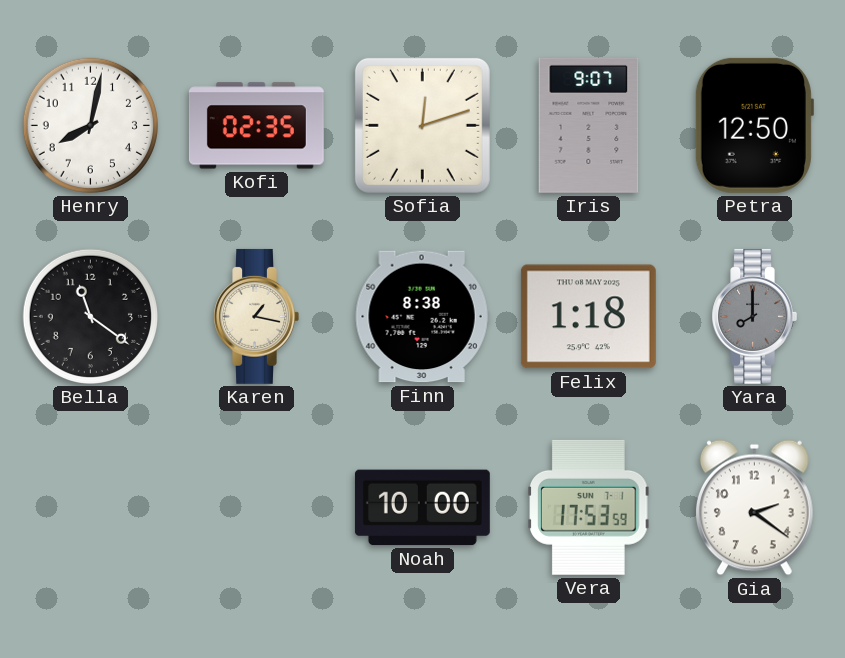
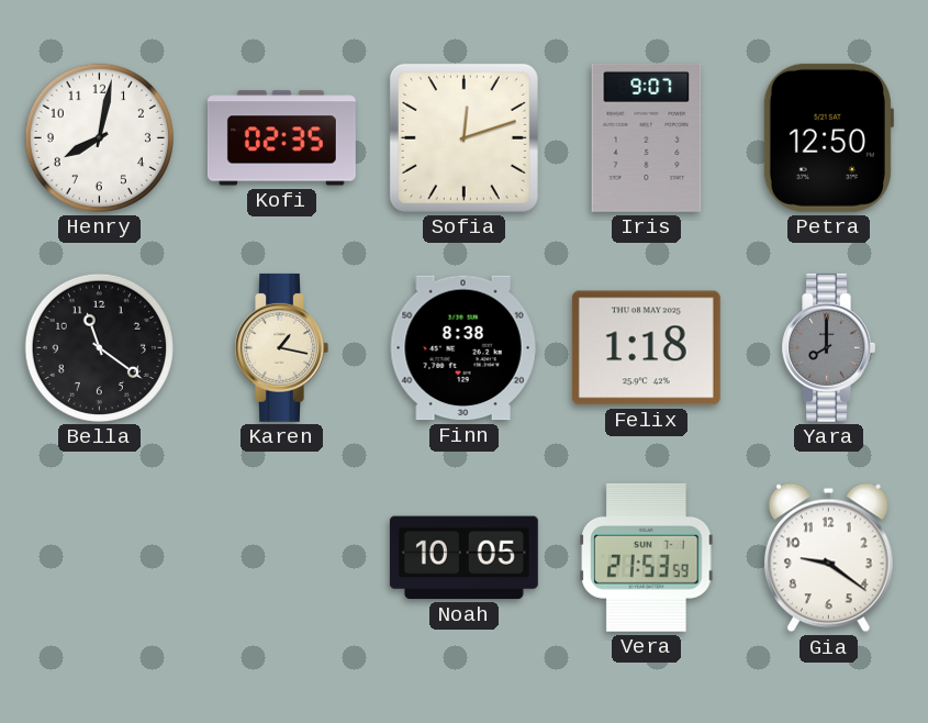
Noah: 10:00 -> 10:05 (463, 558)
Vera: 17:53 -> 21:53 (647, 557)
Gia: 2:21 -> 9:21 (828, 558)
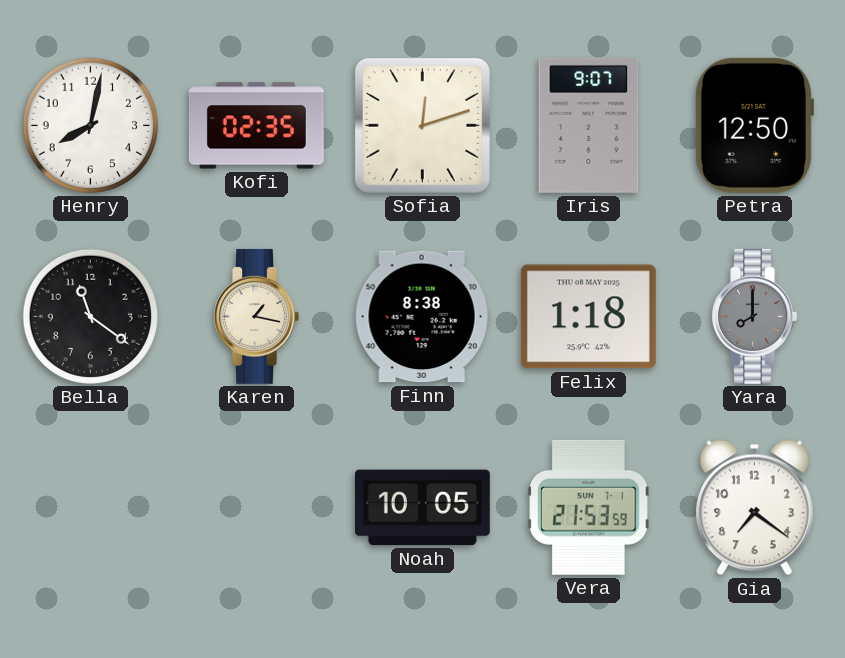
Gia: 9:21 -> 7:21 (754, 508)
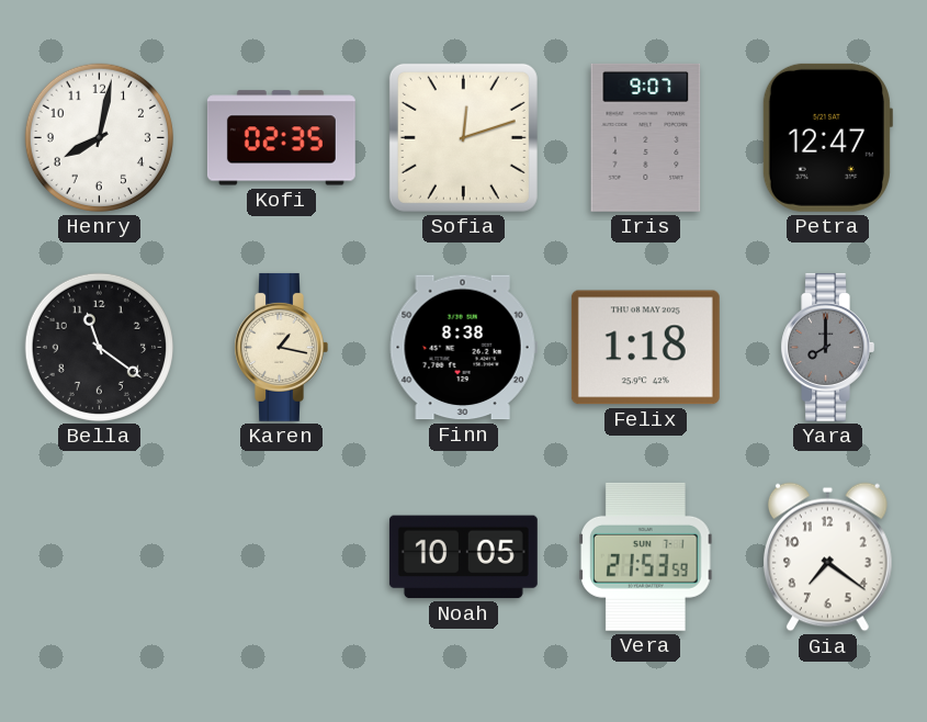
Petra: 12:50 -> 12:47 (827, 137)
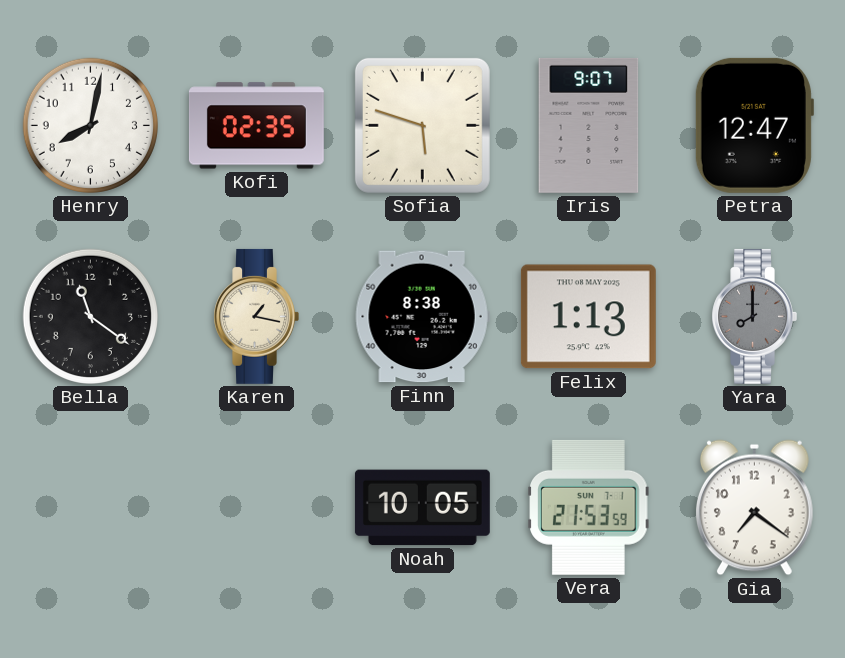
Sofia: 12:12 -> 5:48 (422, 125)
Felix: 1:18 -> 1:13 (588, 317)
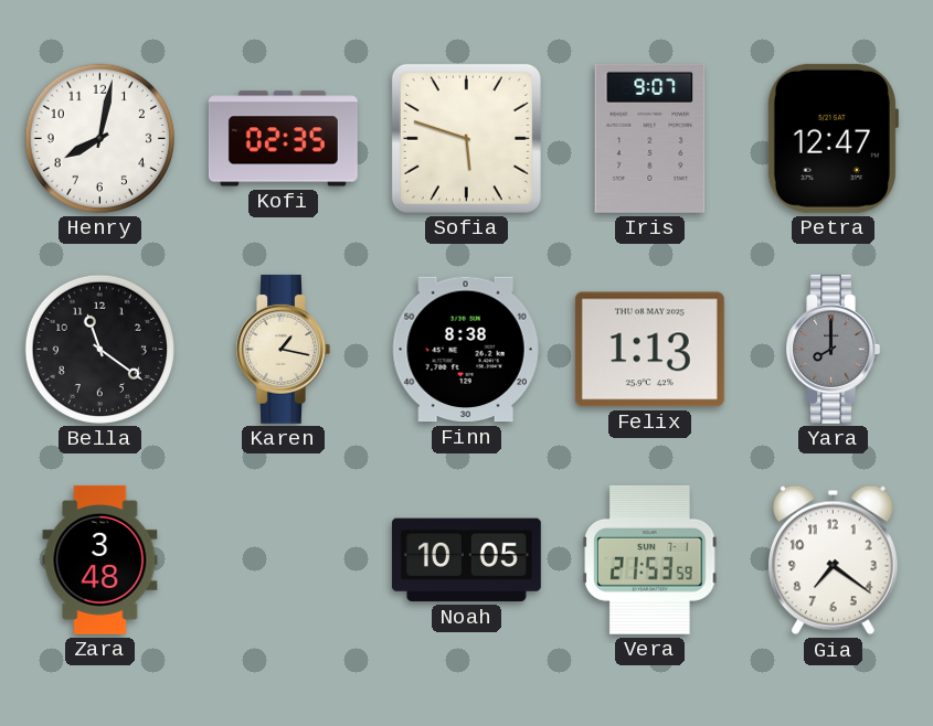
Zara: none -> 3:48 (100, 559)
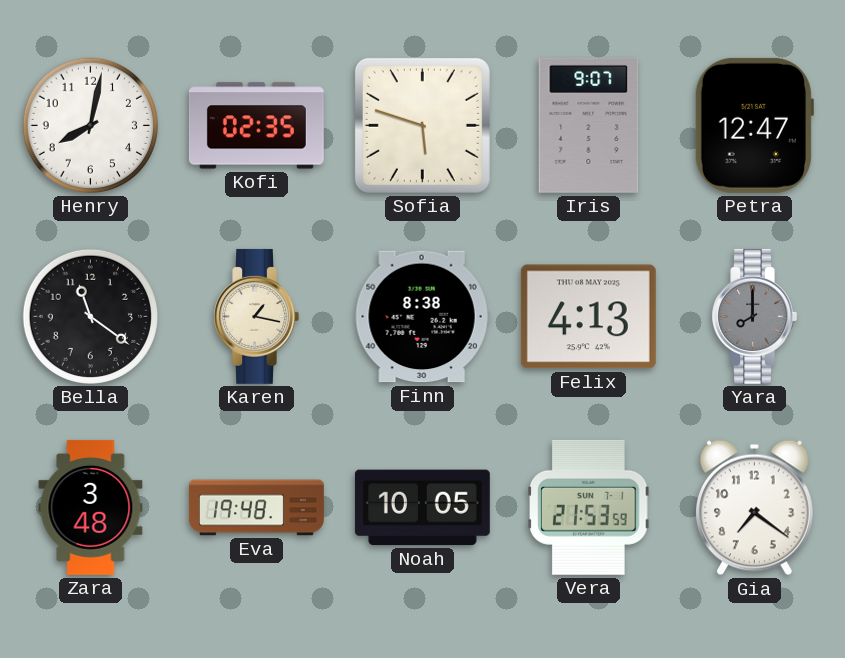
Felix: 1:13 -> 4:13 (588, 317)
Eva: none -> 19:48 (256, 508)
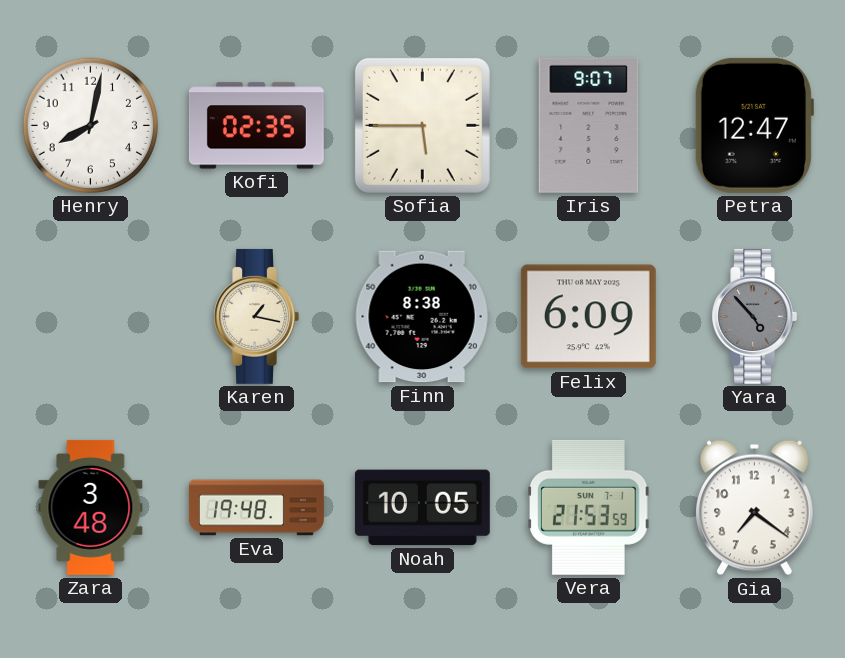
Sofia: 5:48 -> 5:45 (422, 125)
Bella: 11:21 -> none (90, 316)
Felix: 4:13 -> 6:09 (588, 317)
Yara: 8:00 -> 4:53 (754, 316)
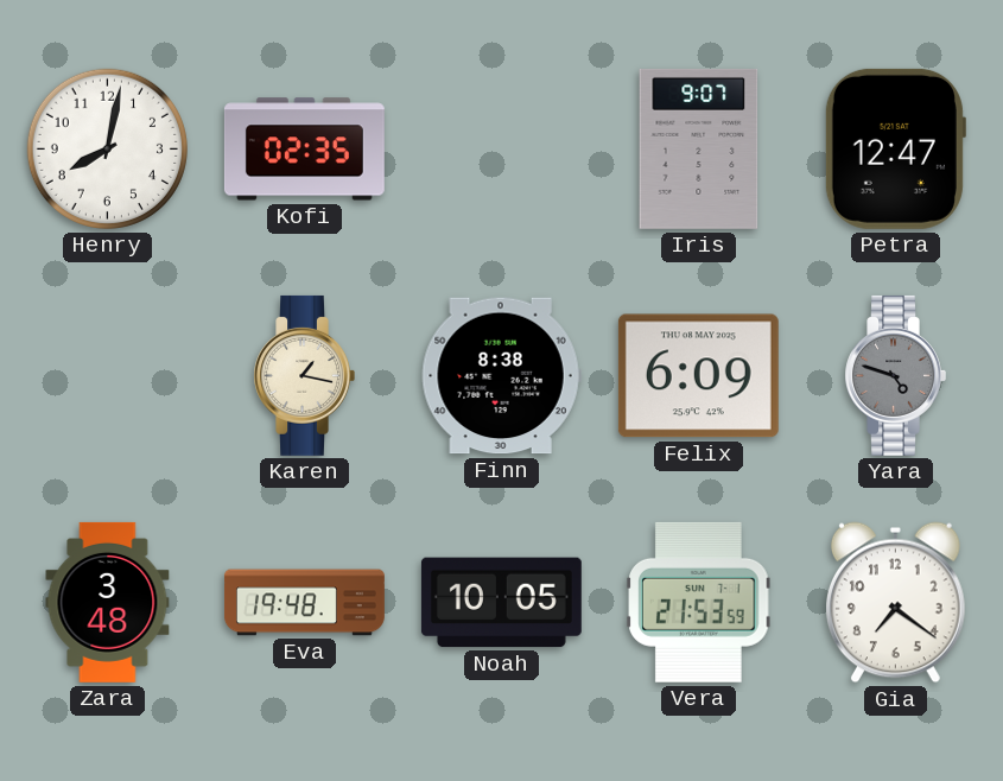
Sofia: 5:45 -> none (422, 125)
Yara: 4:53 -> 4:48 (895, 375)
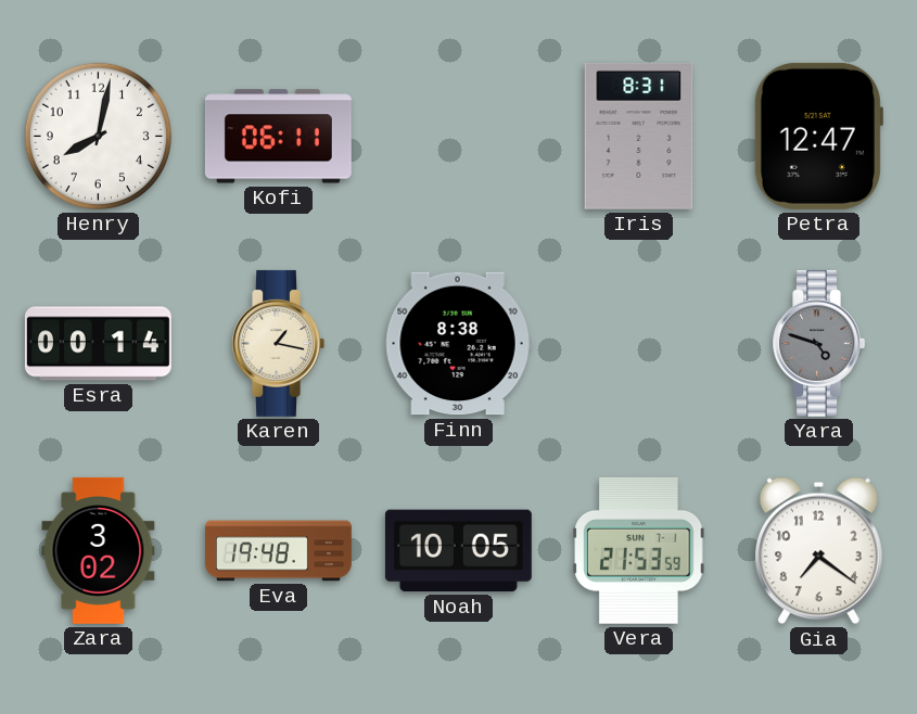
Kofi: 02:35 -> 06:11 (278, 137)
Iris: 9:07 -> 8:31 (639, 136)
Esra: none -> 00:14 (98, 344)
Felix: 6:09 -> none (698, 376)
Zara: 3:48 -> 3:02 (99, 550)
